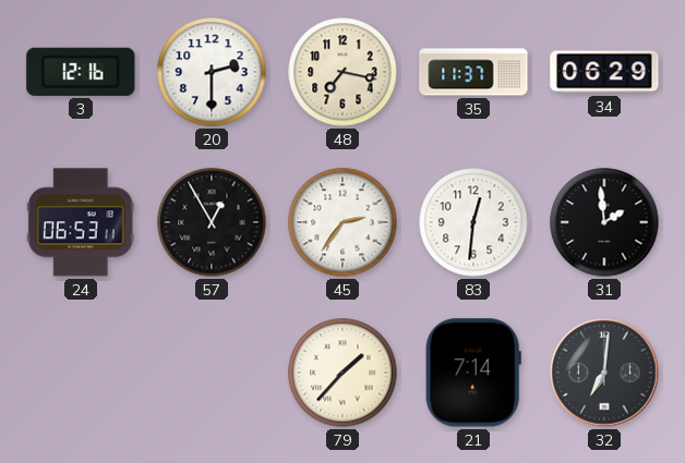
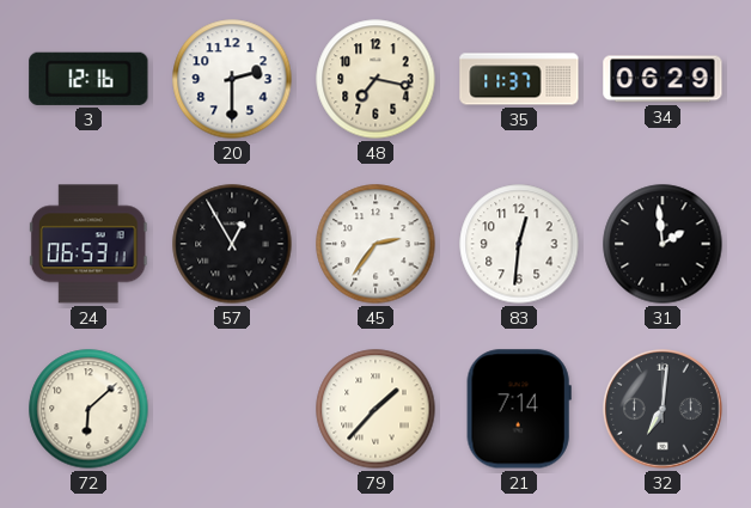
72: none -> 6:08 (88, 409)
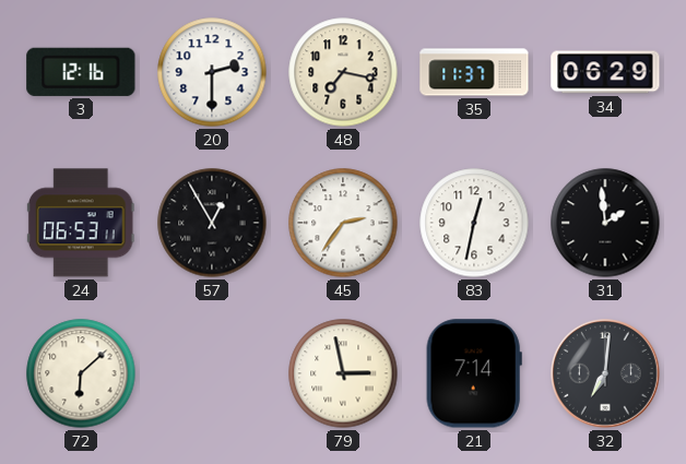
83: 12:31 -> 12:32 (474, 223)
79: 1:37 -> 2:58 (343, 373)
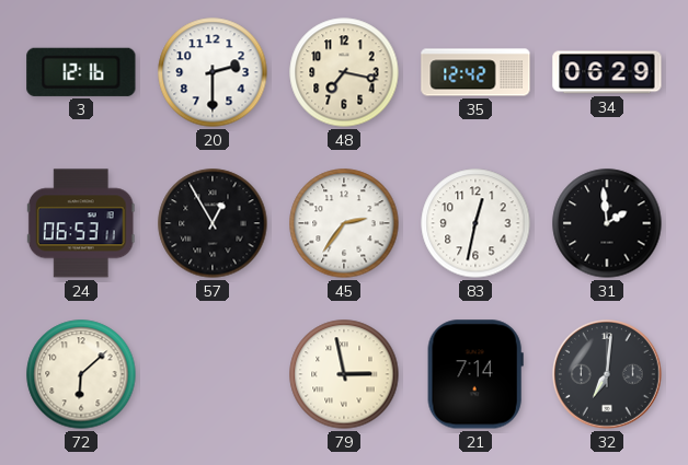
35: 11:37 -> 12:42 (475, 72)
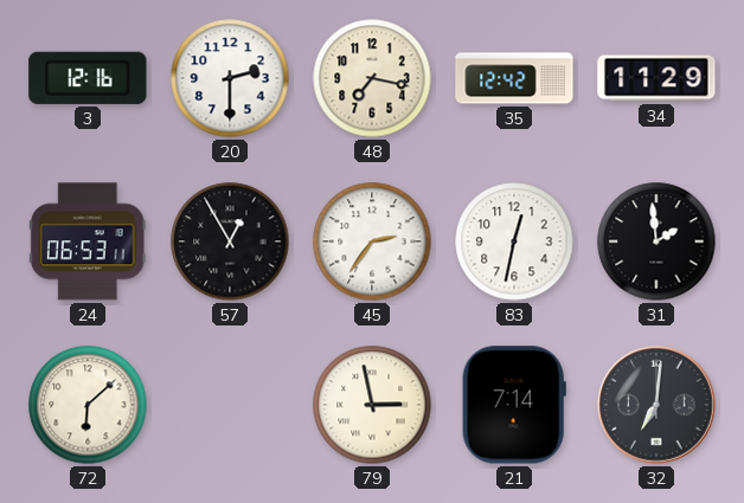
34: 06:29 -> 11:29 (656, 78)
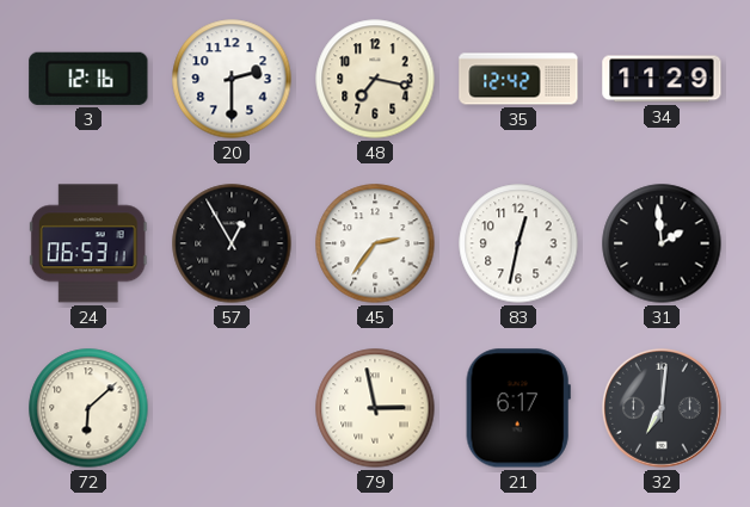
21: 7:14 -> 6:17 (518, 408)
